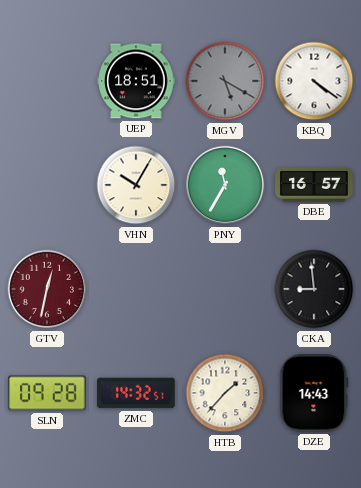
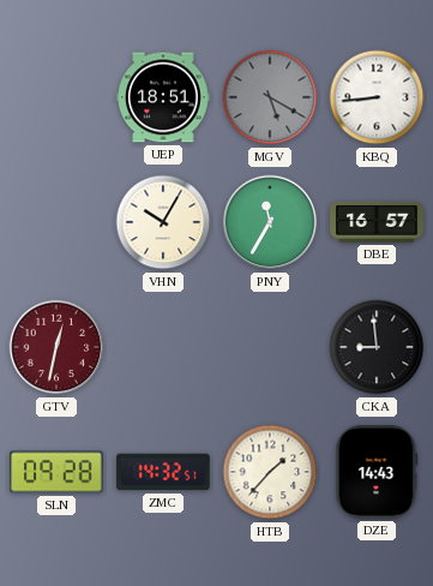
KBQ: 4:21 -> 8:44 (377, 97)
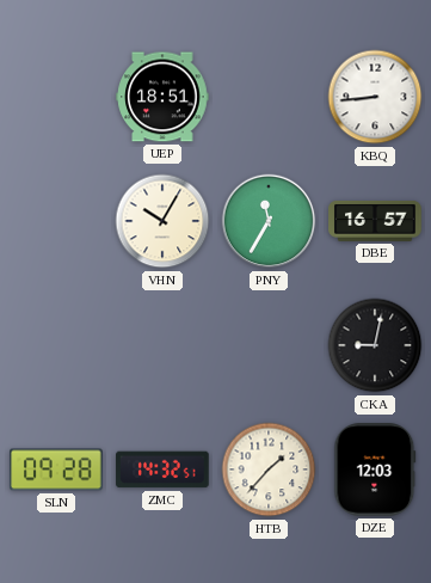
MGV: 5:20 -> none (270, 97)
GTV: 12:32 -> none (56, 347)
CKA: 8:59 -> 9:02 (375, 345)
DZE: 14:43 -> 12:03 (375, 470)
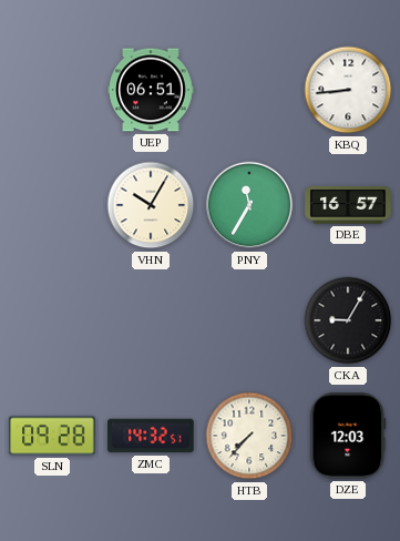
UEP: 18:51 -> 06:51 (151, 90)
CKA: 9:02 -> 9:05 (348, 320)
HTB: 1:37 -> 7:37 (249, 436)
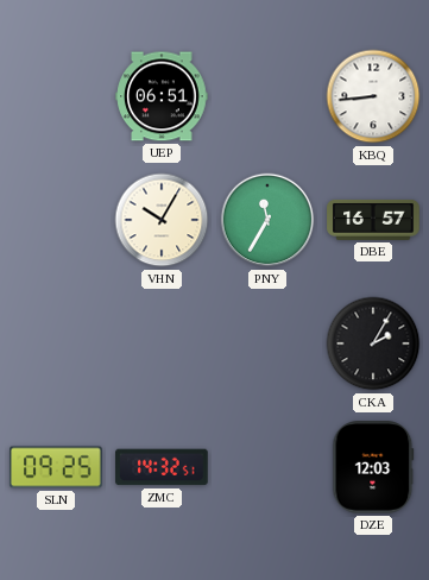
CKA: 9:05 -> 2:05 (373, 343)
SLN: 09:28 -> 09:25 (56, 467)
HTB: 7:37 -> none (249, 436)
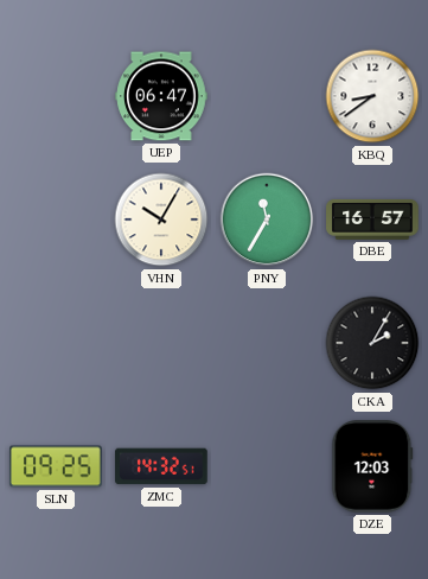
UEP: 06:51 -> 06:47 (161, 96)
KBQ: 8:44 -> 8:39 (372, 96)
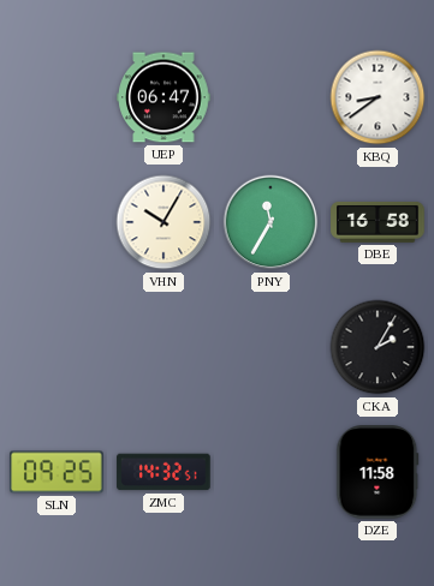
DBE: 16:57 -> 16:58 (377, 222)
DZE: 12:03 -> 11:58 (377, 472)
